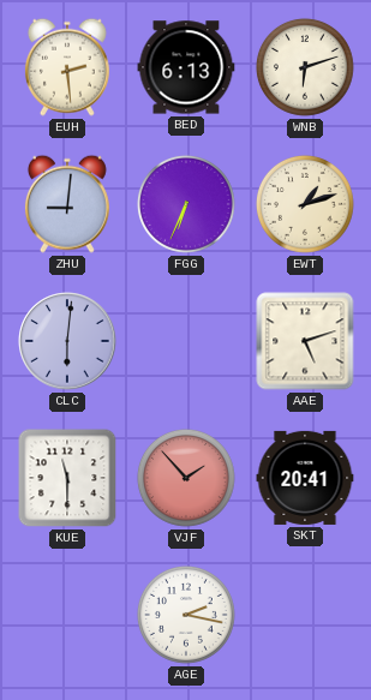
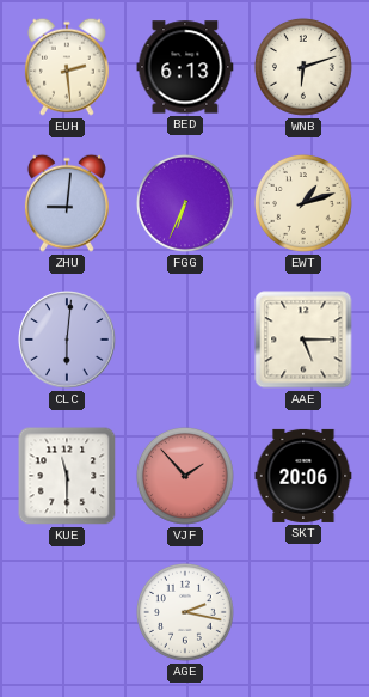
AAE: 5:12 -> 5:15 (303, 340)
SKT: 20:41 -> 20:06 (303, 476)
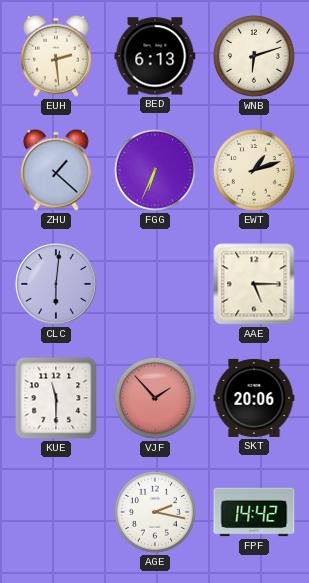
ZHU: 9:01 -> 1:22 (56, 170)
FPF: none -> 14:42 (254, 512)
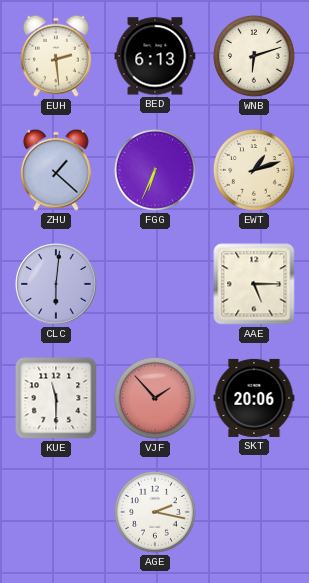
FPF: 14:42 -> none (254, 512)
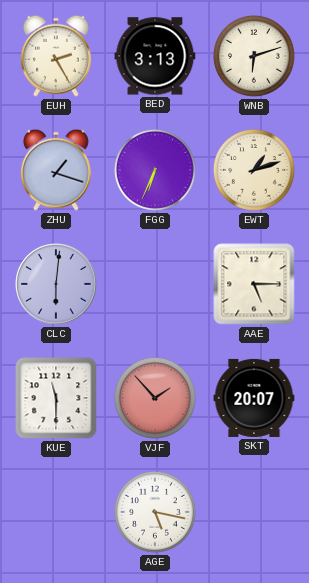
EUH: 2:29 -> 2:25 (56, 56)
BED: 6:13 -> 3:13 (155, 56)
ZHU: 1:22 -> 1:18 (56, 170)
SKT: 20:06 -> 20:07 (254, 398)
AGE: 2:17 -> 5:17 (155, 512)
